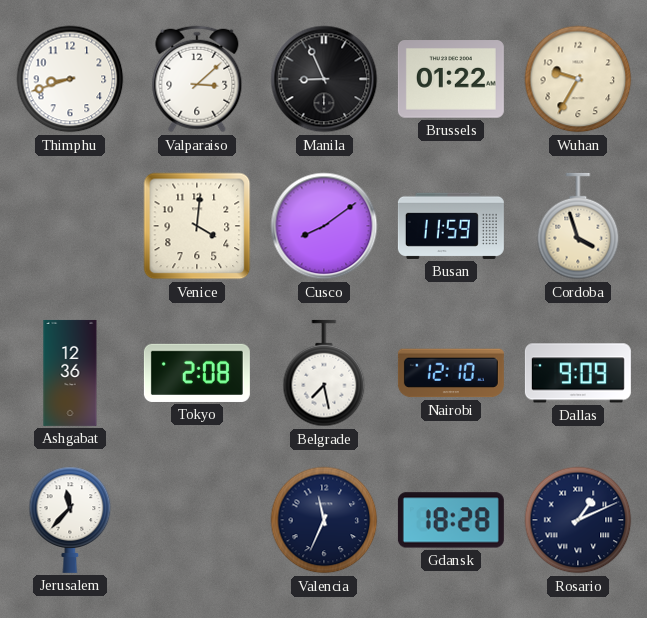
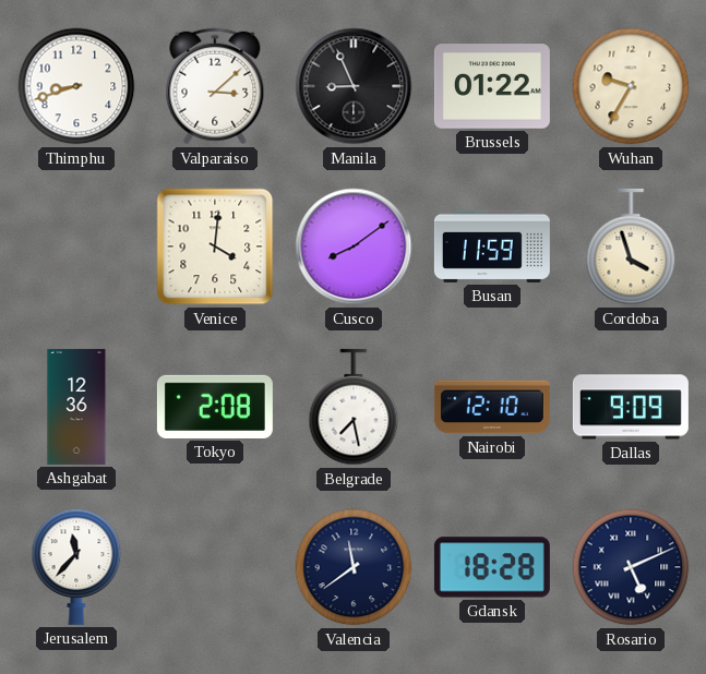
Valencia: 11:34 -> 11:39 (354, 567)
Rosario: 1:11 -> 5:11 (631, 567)
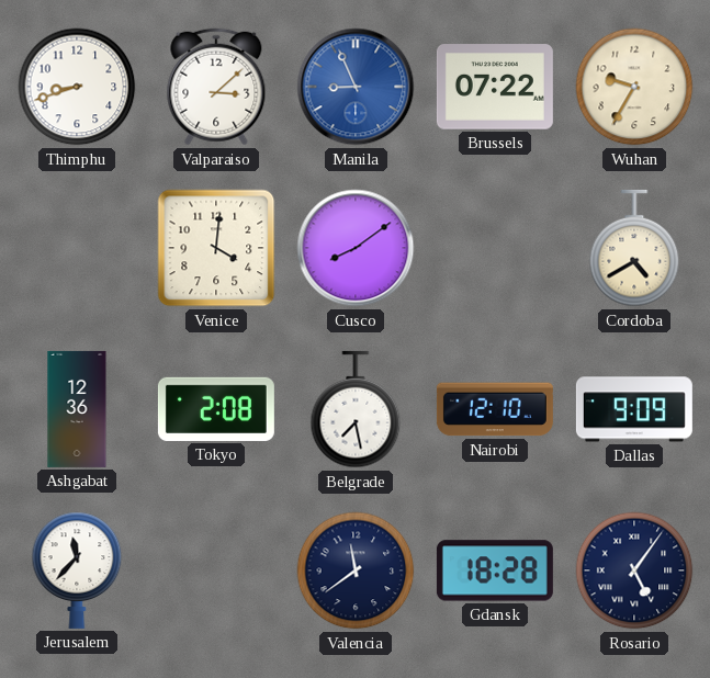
Manila dial: black -> blue (356, 87)
Brussels: 01:22 -> 07:22 (495, 87)
Busan: 11:59 -> none (492, 246)
Cordoba: 3:57 -> 4:40 (634, 248)
Rosario: 5:11 -> 5:06 (634, 570)
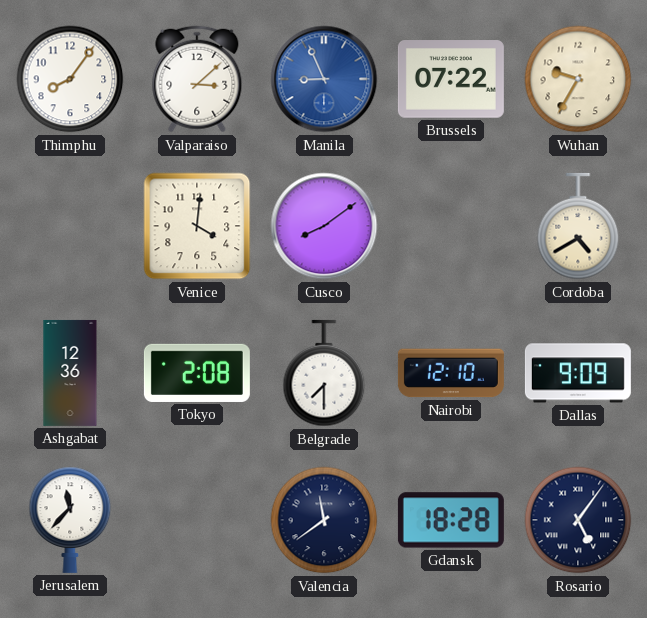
Thimphu: 8:42 -> 8:06 (70, 79)
Belgrade: 7:28 -> 7:30 (324, 373)
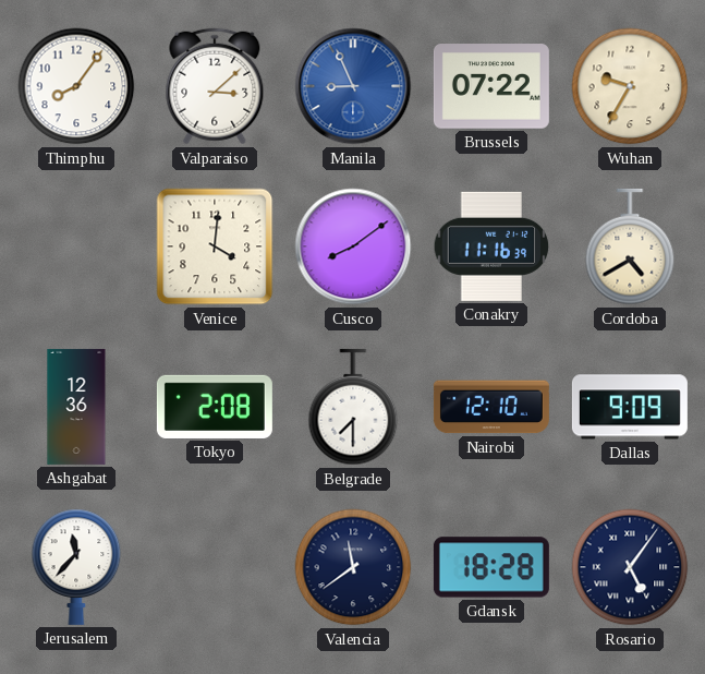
Conakry: none -> 11:16 (491, 246)
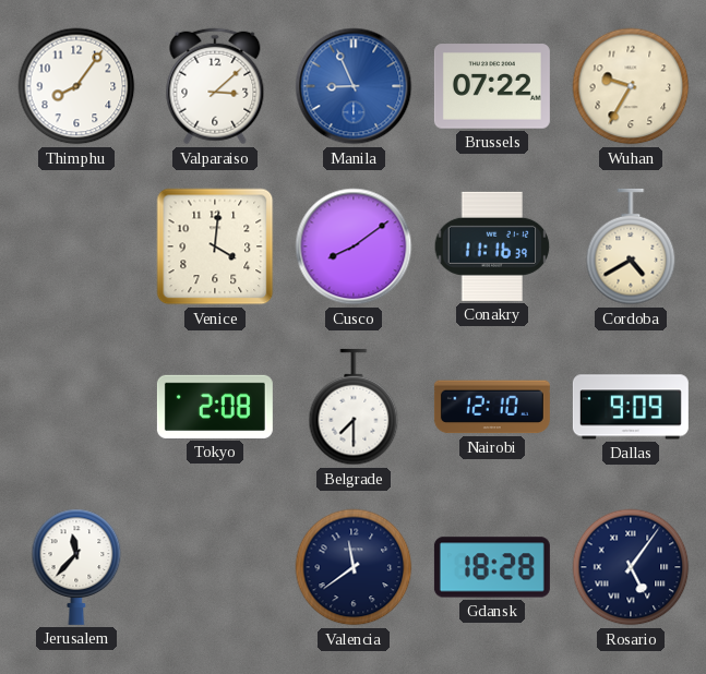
Ashgabat: 12:36 -> none (76, 407)
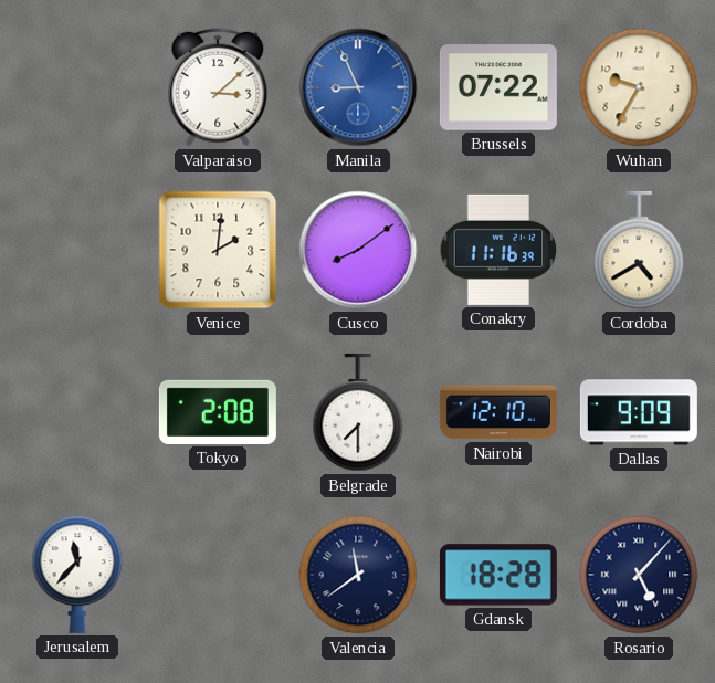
Thimphu: 8:06 -> none (76, 86)
Venice: 4:01 -> 2:01 (218, 250)
Rosario: 5:06 -> 5:07 (639, 575)
